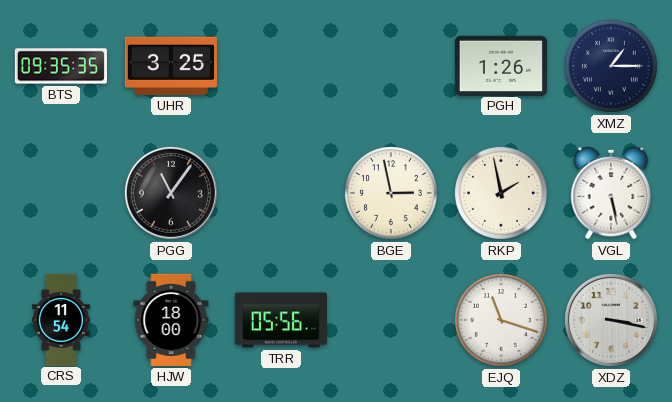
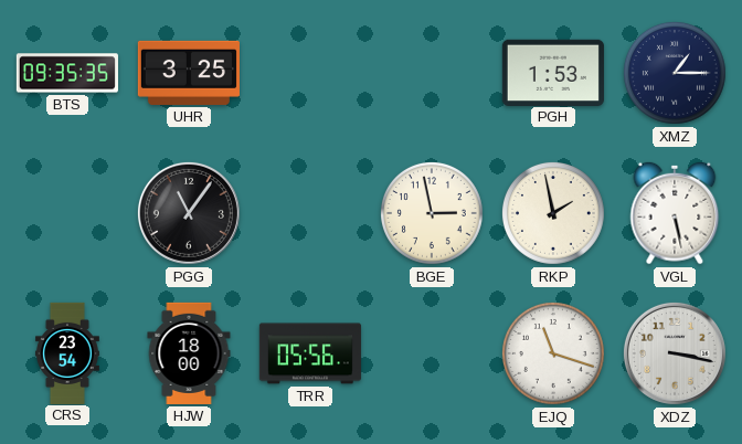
PGH: 1:26 -> 1:53 (553, 72)
CRS: 11:54 -> 23:54 (67, 352)
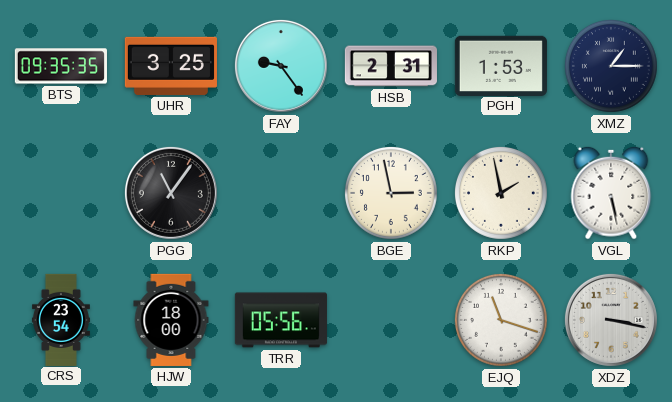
FAY: none -> 9:24 (281, 66)
HSB: none -> 2:31 (391, 66)
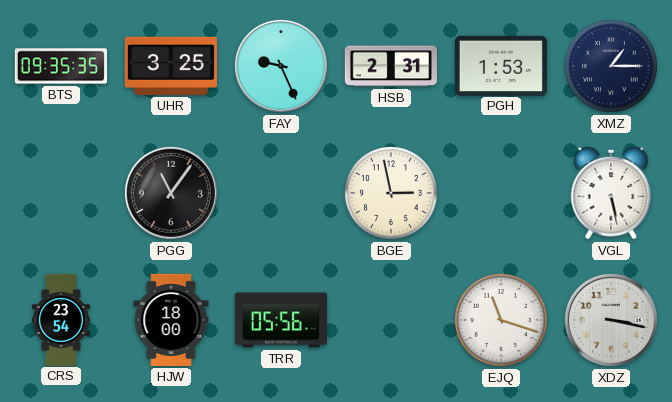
FAY: 9:24 -> 9:26 (281, 66)
RKP: 1:58 -> none (501, 193)
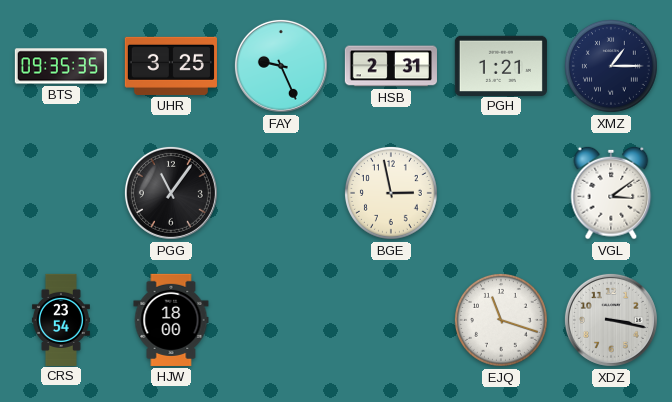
PGH: 1:53 -> 1:21 (501, 65)
VGL: 5:28 -> 3:09 (611, 193)
TRR: 05:56 -> none (281, 320)
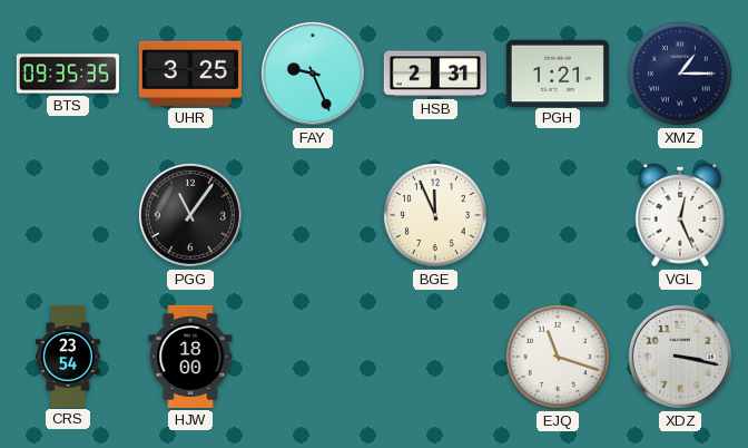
BGE: 2:58 -> 11:56 (435, 215)
VGL: 3:09 -> 12:26 (680, 215)
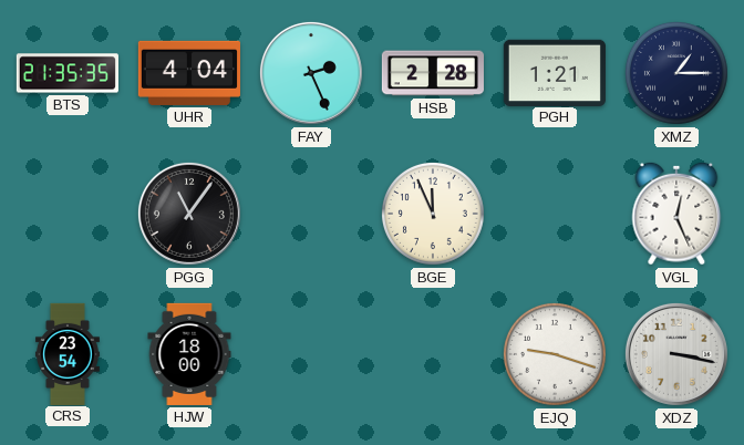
BTS: 09:35 -> 21:35 (68, 73)
UHR: 3:25 -> 4:04 (189, 73)
FAY: 9:26 -> 2:26 (311, 73)
HSB: 2:31 -> 2:28 (433, 73)
EJQ: 11:18 -> 9:18 (555, 354)
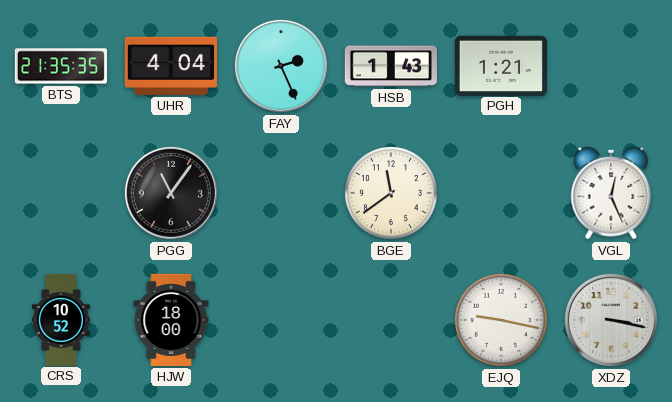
HSB: 2:28 -> 1:43 (391, 66)
XMZ: 1:15 -> none (676, 73)
BGE: 11:56 -> 11:39 (391, 193)
CRS: 23:54 -> 10:52 (61, 319)
EJQ: 9:18 -> 9:17 (501, 320)
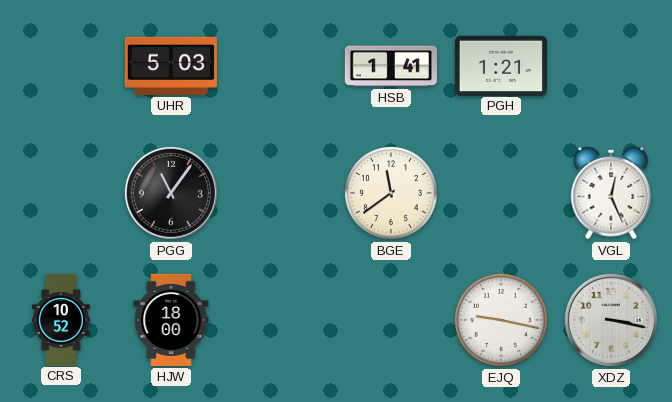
BTS: 21:35 -> none (61, 66)
UHR: 4:04 -> 5:03 (171, 66)
FAY: 2:26 -> none (281, 66)
HSB: 1:43 -> 1:41 (391, 66)
